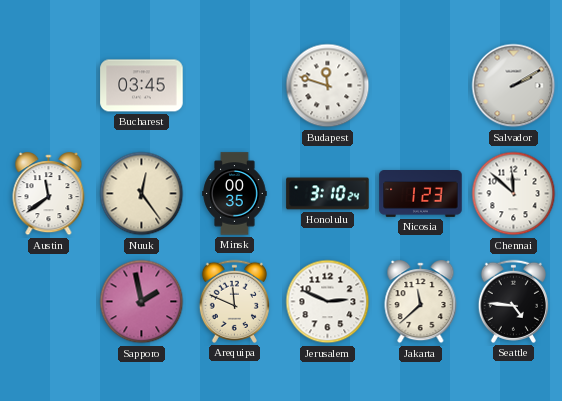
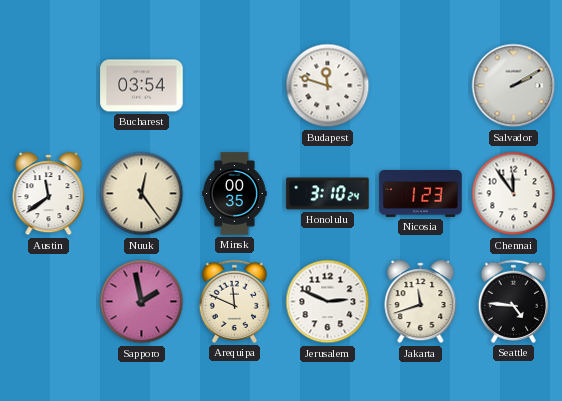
Bucharest: 03:45 -> 03:54 (142, 86)
Chennai: 11:52 -> 11:54 (514, 194)
Jakarta: 11:38 -> 11:42 (421, 302)
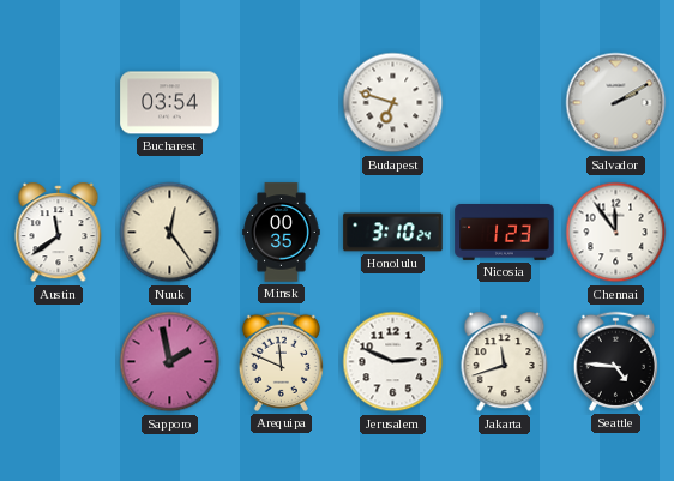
Budapest: 11:48 -> 6:48 (393, 103)
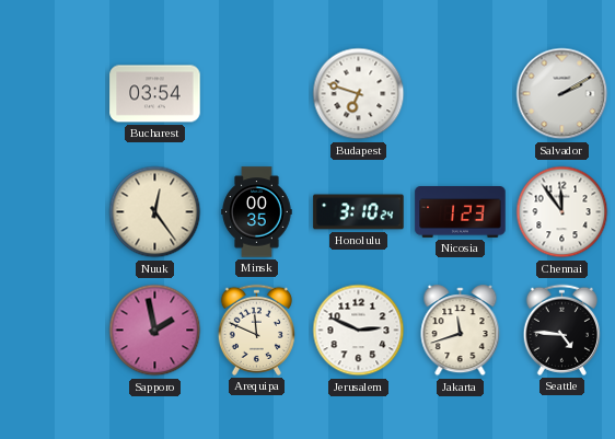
Austin: 11:39 -> none (59, 233)
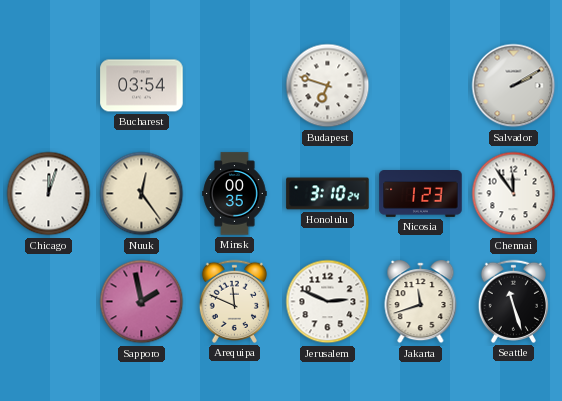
Chicago: none -> 12:03 (49, 194)
Seattle: 4:46 -> 11:27 (513, 301)
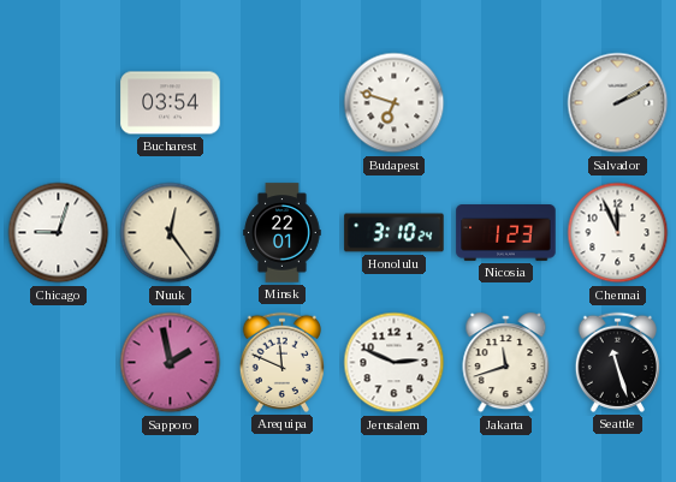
Chicago: 12:03 -> 9:03 (59, 233)
Minsk: 00:35 -> 22:01 (283, 233)
Chennai: 11:54 -> 11:56 (618, 233)
